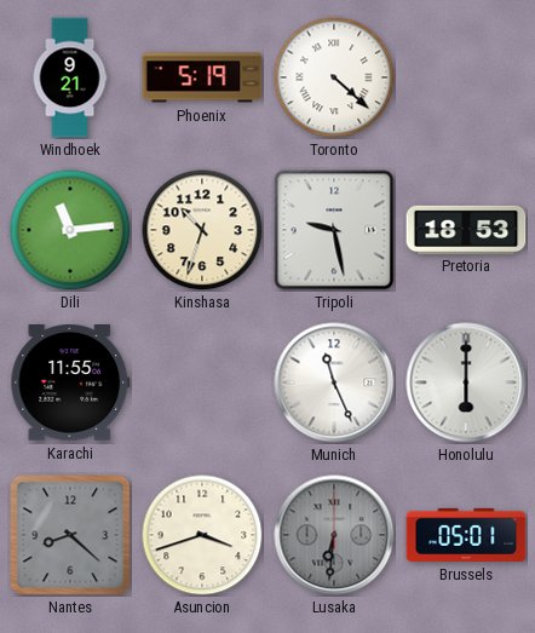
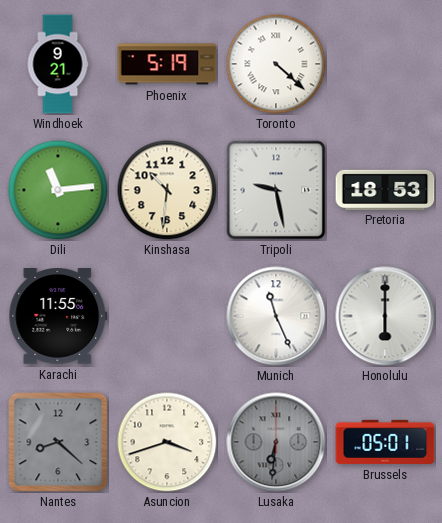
Kinshasa: 10:33 -> 10:31 (167, 190)
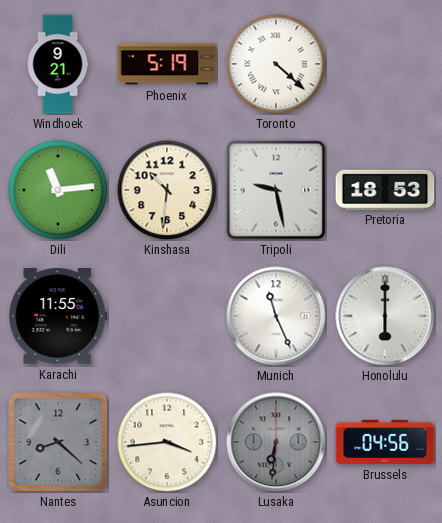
Asuncion: 3:42 -> 3:44 (167, 442)
Brussels: 05:01 -> 04:56 (385, 442)
